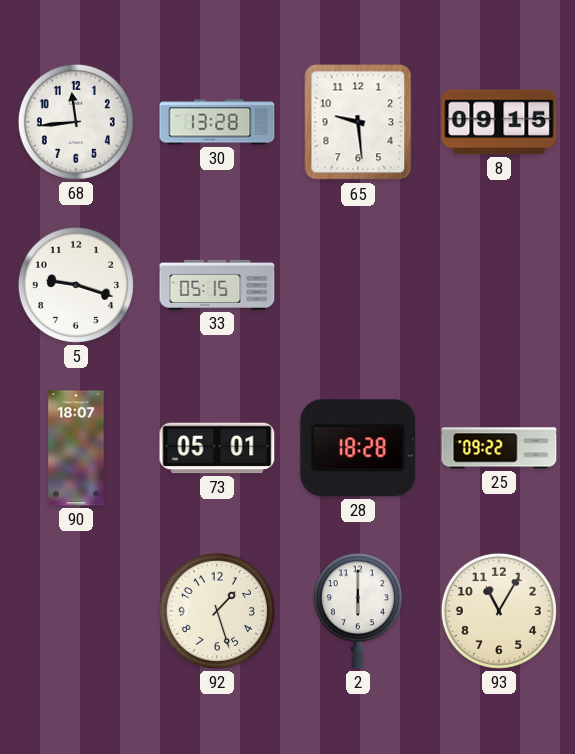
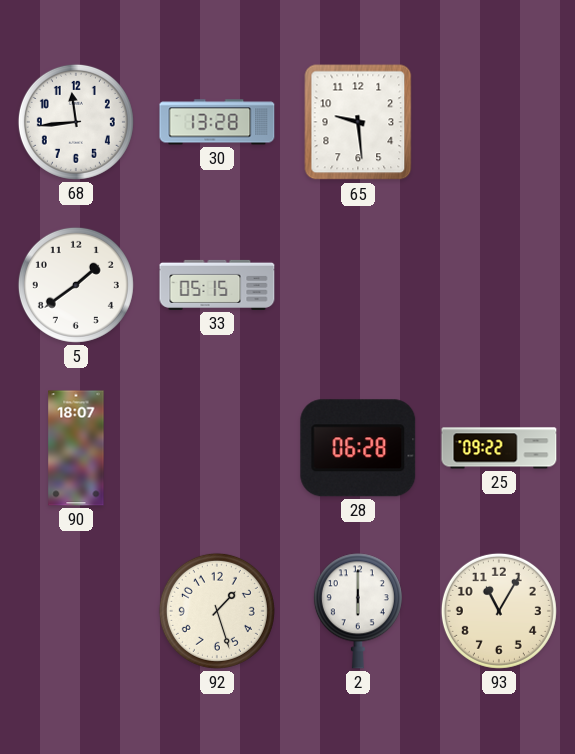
8: 09:15 -> none (499, 122)
5: 9:18 -> 1:39 (76, 285)
73: 05:01 -> none (217, 448)
28: 18:28 -> 06:28 (358, 448)
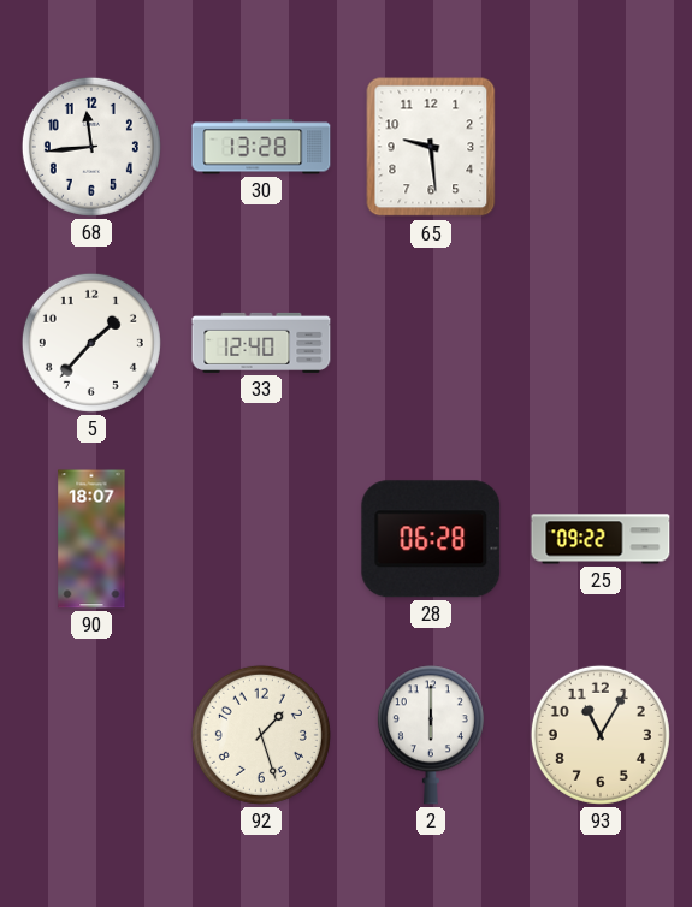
5: 1:39 -> 1:37 (91, 343)
33: 05:15 -> 12:40 (261, 343)
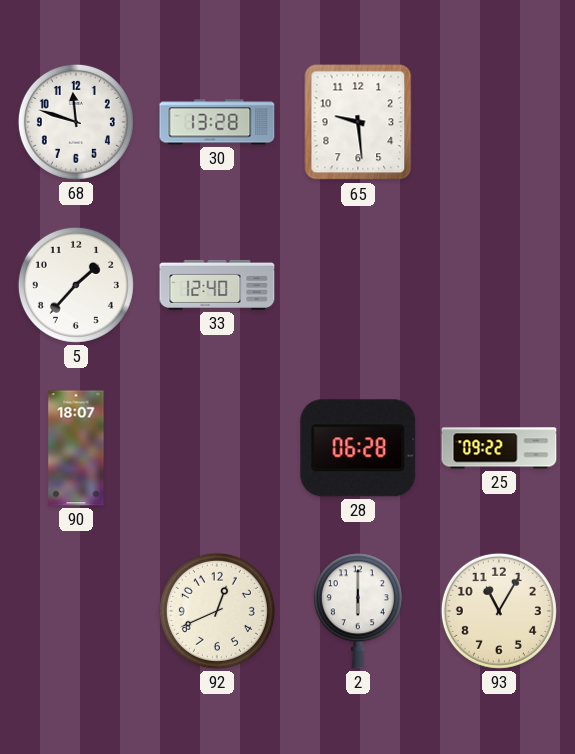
68: 11:44 -> 11:48 (76, 122)
92: 1:27 -> 12:41 (217, 611)
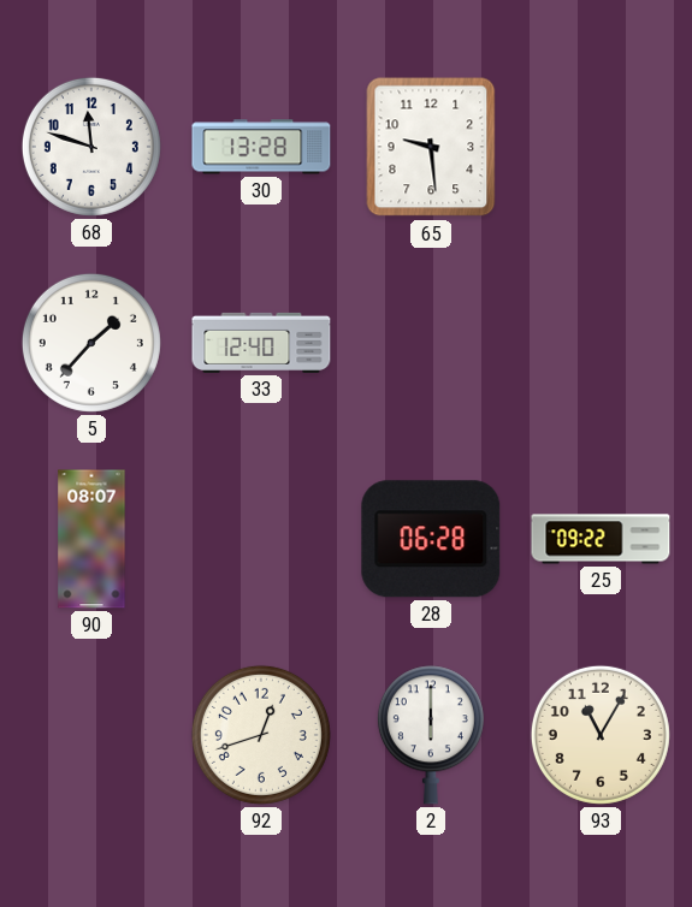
90: 18:07 -> 08:07 (91, 539)
92: 12:41 -> 12:42 (261, 735)
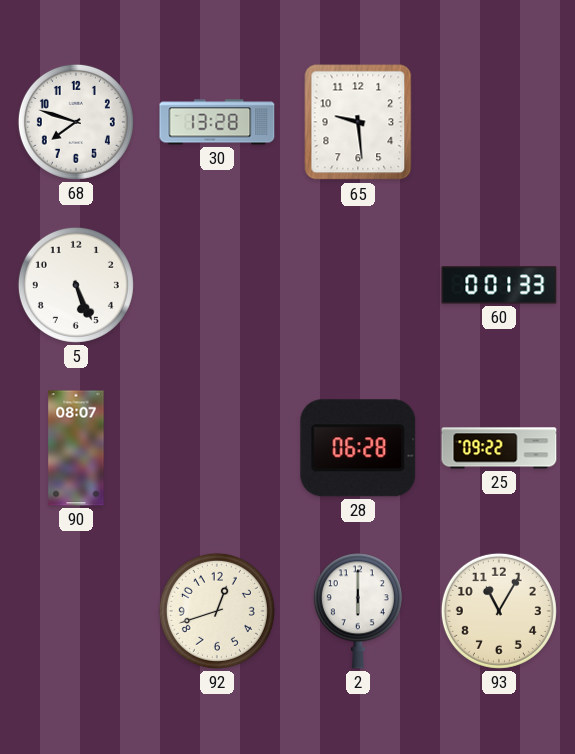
68: 11:48 -> 7:48 (76, 122)
5: 1:37 -> 5:26 (76, 285)
33: 12:40 -> none (261, 343)
60: none -> 0:01 (499, 285)
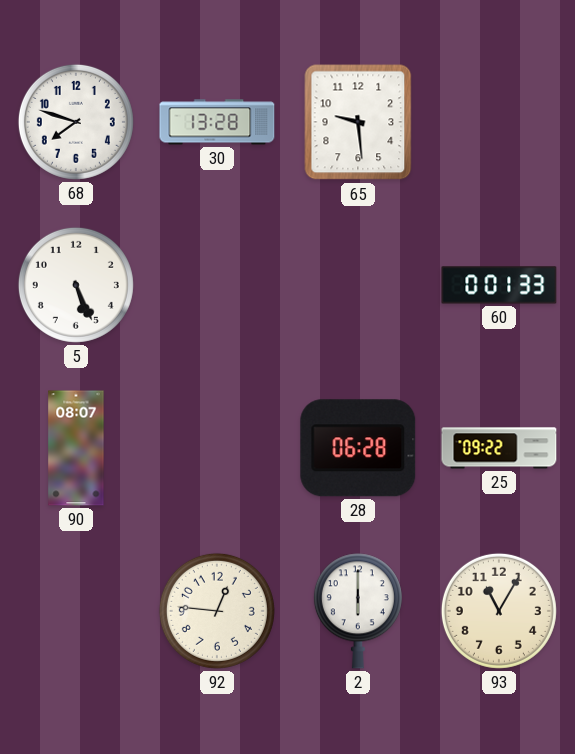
92: 12:42 -> 12:46 (217, 611)
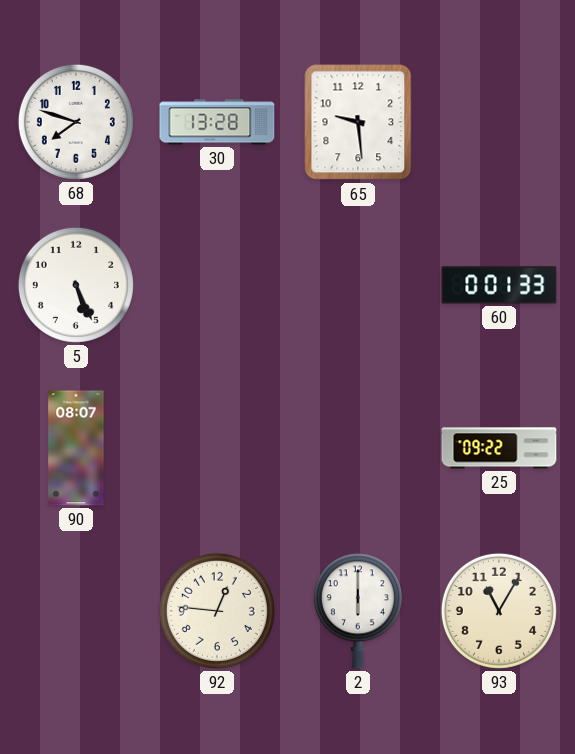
28: 06:28 -> none (358, 448)
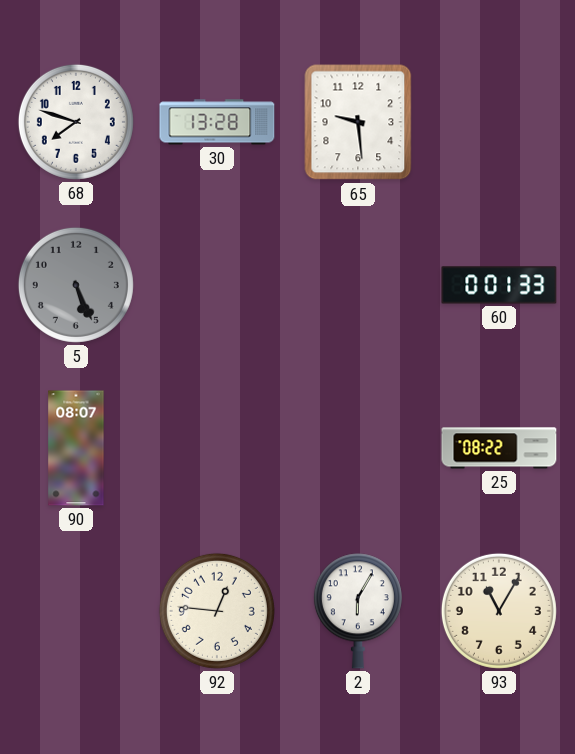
5 dial: white -> grey (76, 285)
25: 09:22 -> 08:22 (499, 448)
2: 6:00 -> 6:05 (358, 611)
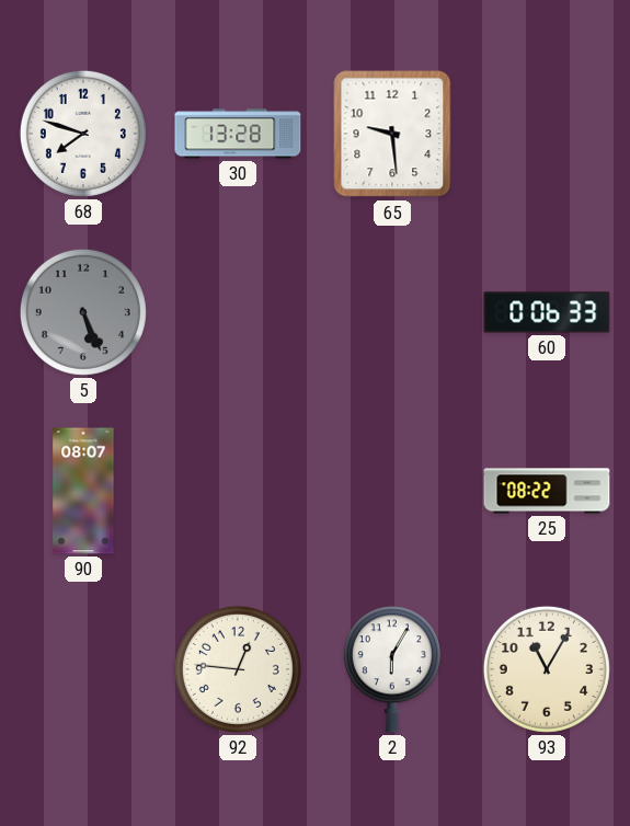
60: 0:01 -> 0:06 (547, 312)
